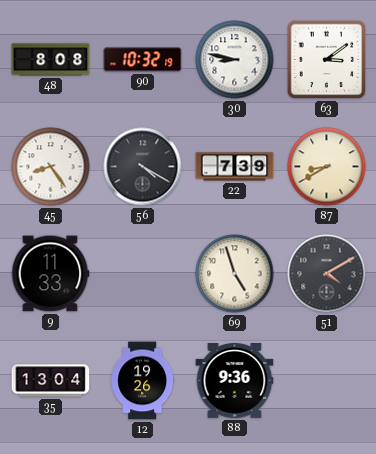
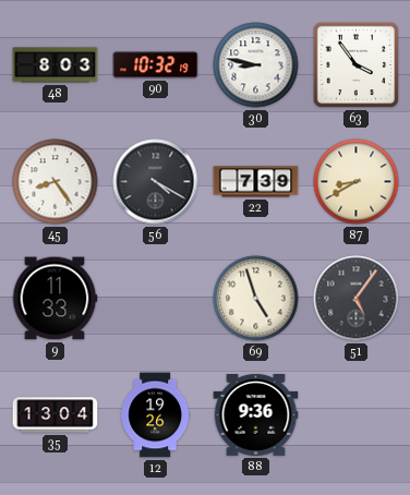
48: 8:08 -> 8:03 (56, 65)
63: 3:09 -> 3:54 (357, 65)
51: 4:10 -> 5:06 (357, 299)
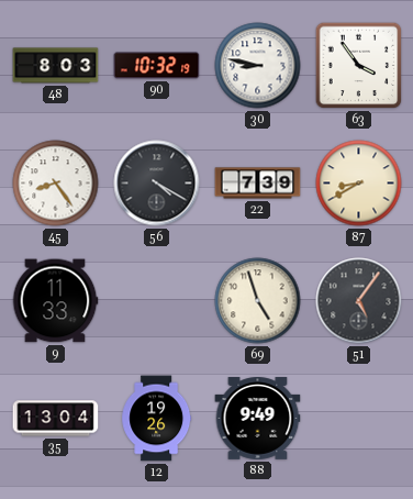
88: 9:36 -> 9:49 (258, 419)
